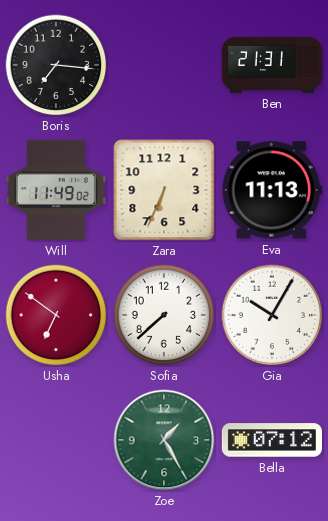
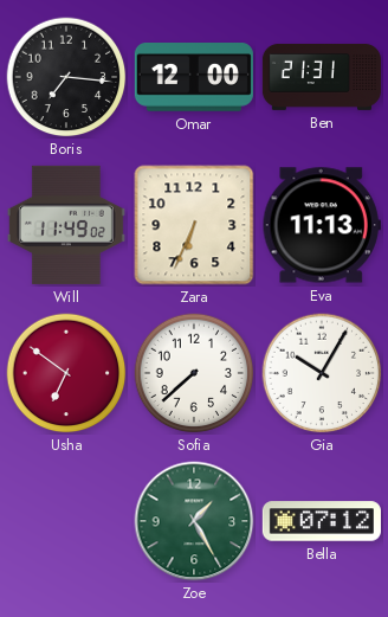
Omar: none -> 12:00 (194, 78)
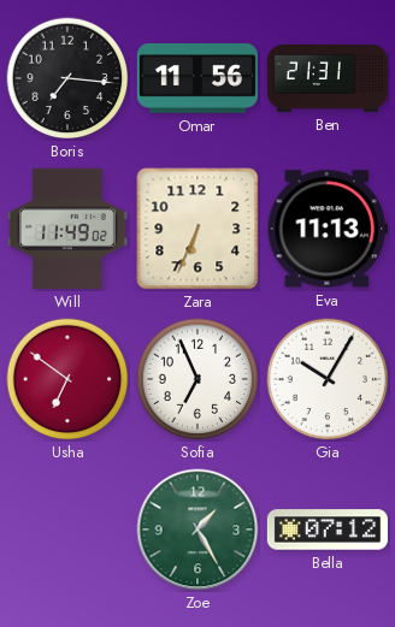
Omar: 12:00 -> 11:56 (197, 79)
Sofia: 7:38 -> 6:56 (197, 379)
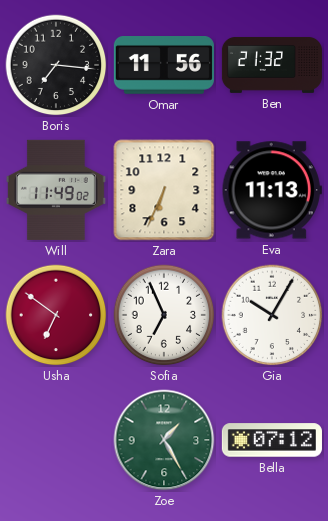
Ben: 21:31 -> 21:32 (272, 65)
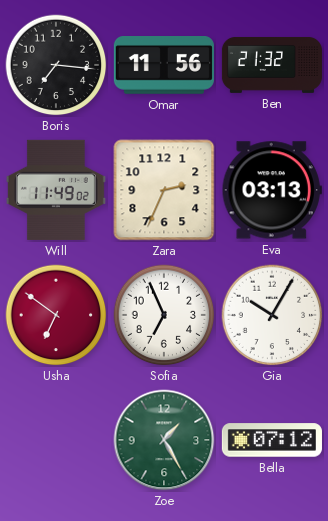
Zara: 6:34 -> 2:34 (164, 190)
Eva: 11:13 -> 03:13 (272, 190)
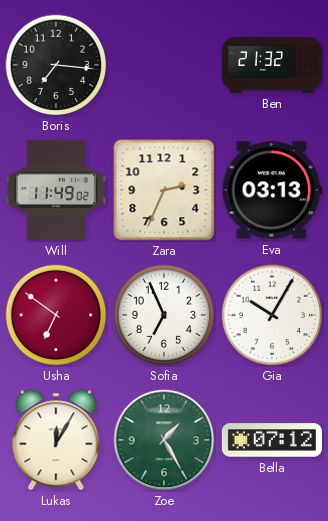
Omar: 11:56 -> none (164, 66)
Lukas: none -> 12:05 (56, 440)
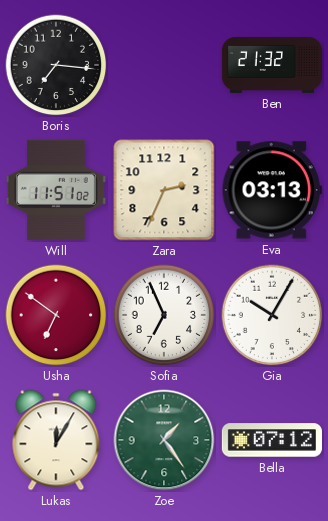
Will: 11:49 -> 11:51 (56, 190)
Zoe: 1:25 -> 1:24 (164, 440)
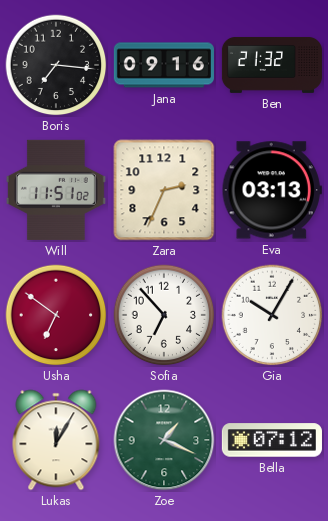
Jana: none -> 09:16 (164, 65)
Sofia: 6:56 -> 6:53 (164, 315)
Zoe: 1:24 -> 1:19 (164, 440)
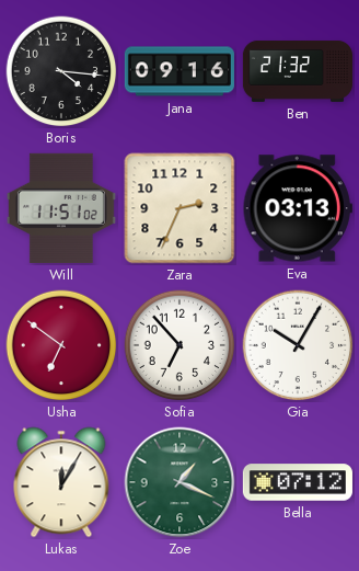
Boris: 7:16 -> 4:16 (61, 71)
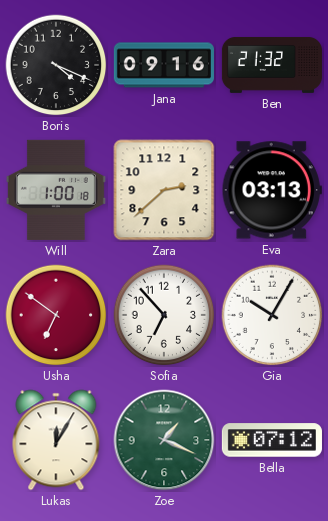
Boris: 4:16 -> 4:19 (56, 65)
Will: 11:51 -> 1:00 (56, 190)
Zara: 2:34 -> 2:38 (164, 190)
